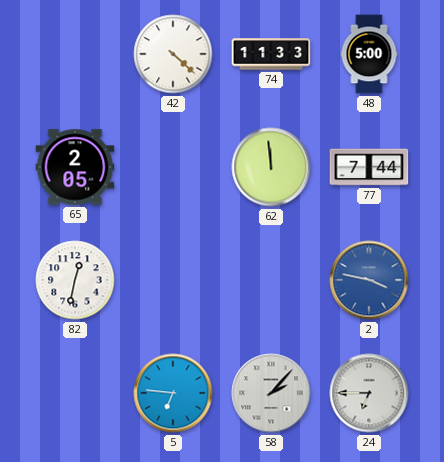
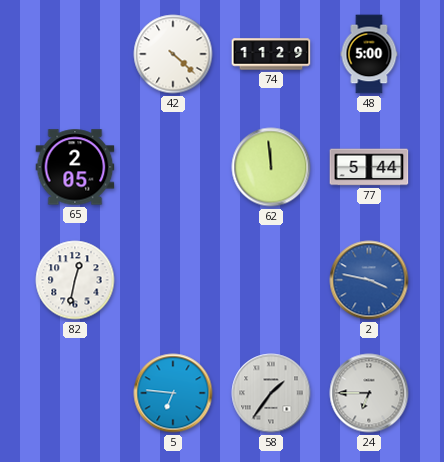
74: 11:33 -> 11:29 (271, 54)
77: 7:44 -> 5:44 (369, 167)
58: 2:07 -> 1:36 (271, 393)
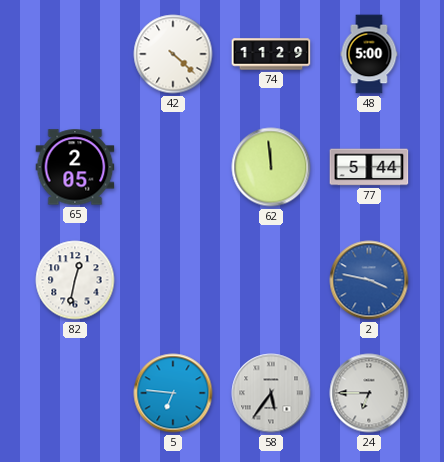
58: 1:36 -> 5:36 (271, 393)
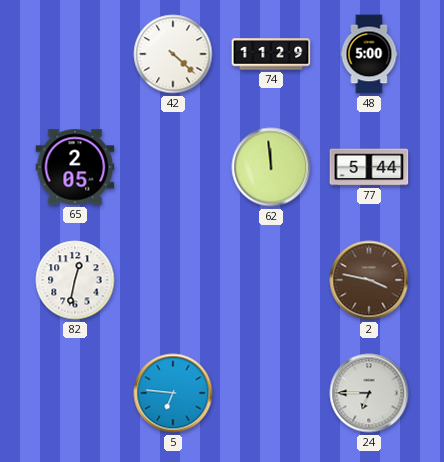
2 dial: blue -> brown (369, 280)
58: 5:36 -> none (271, 393)
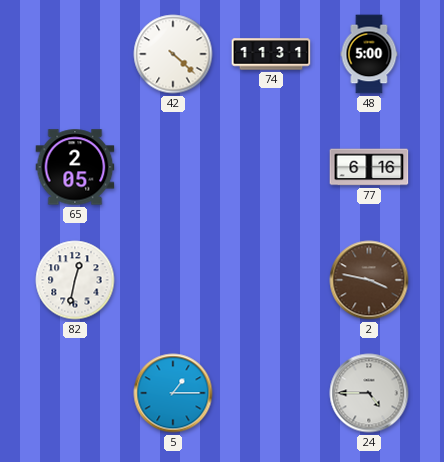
74: 11:29 -> 11:31 (271, 54)
62: 11:59 -> none (271, 167)
77: 5:44 -> 6:16 (369, 167)
5: 6:46 -> 1:15 (173, 393)
24: 6:45 -> 4:45 (369, 393)
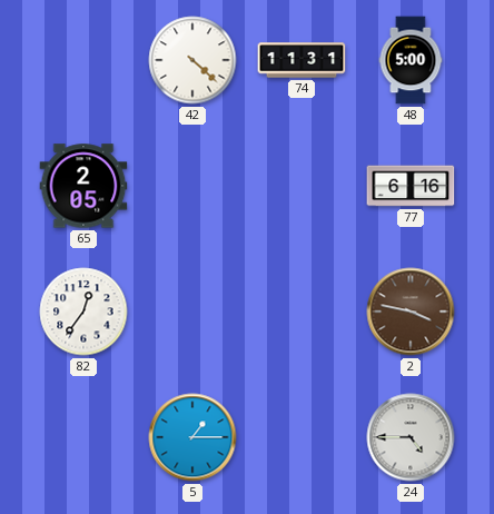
82: 12:32 -> 12:36 (83, 312)
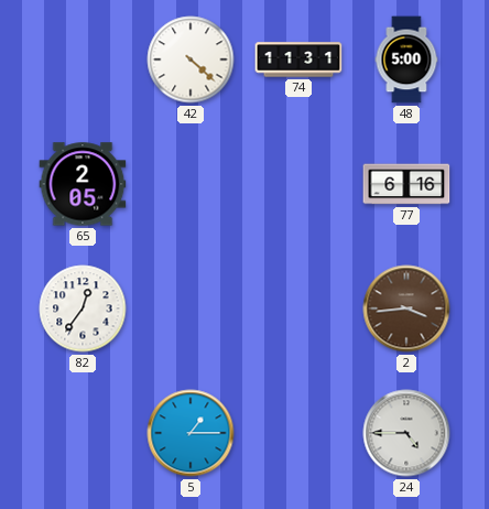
2: 3:47 -> 3:44 (406, 308)
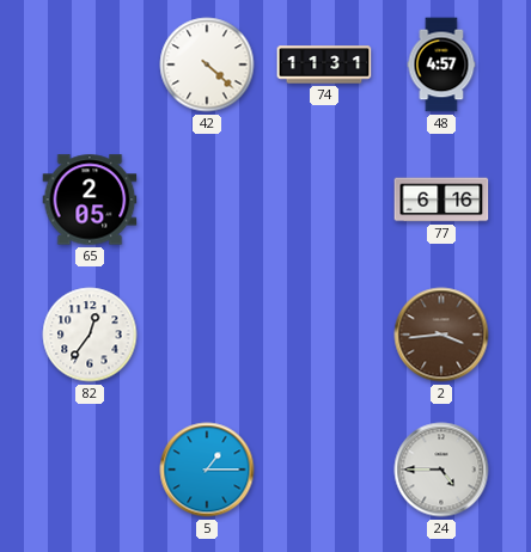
48: 5:00 -> 4:57 (441, 65)
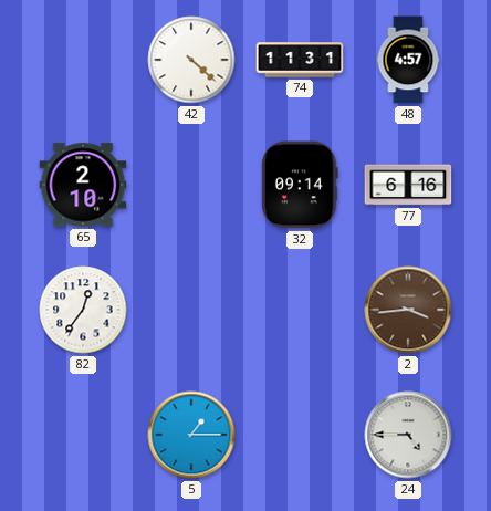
65: 2:05 -> 2:10 (83, 185)
32: none -> 09:14 (300, 185)
